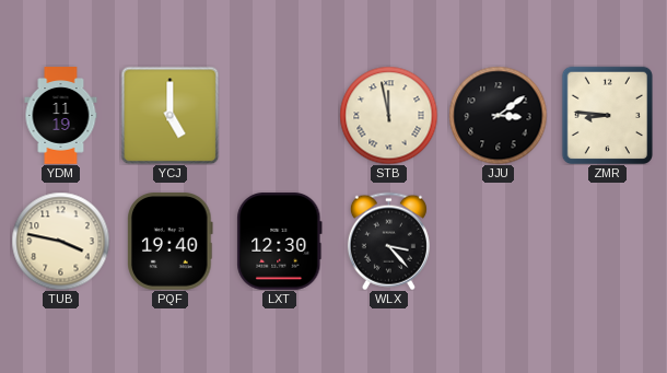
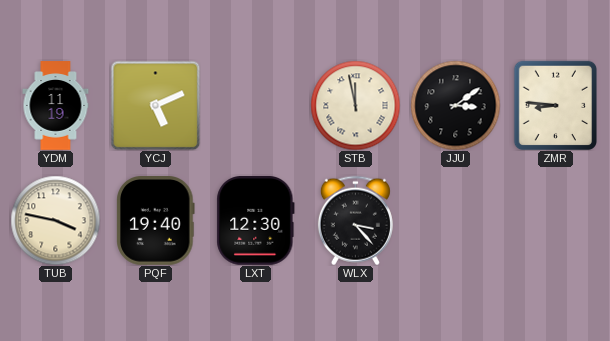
YCJ: 5:00 -> 5:11 (155, 105)
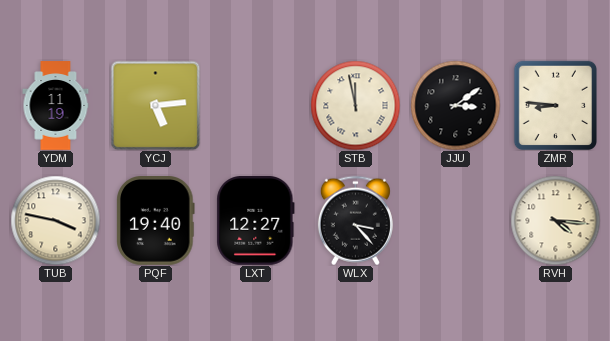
YCJ: 5:11 -> 5:14 (155, 105)
LXT: 12:30 -> 12:27 (256, 221)
RVH: none -> 4:16 (555, 220)
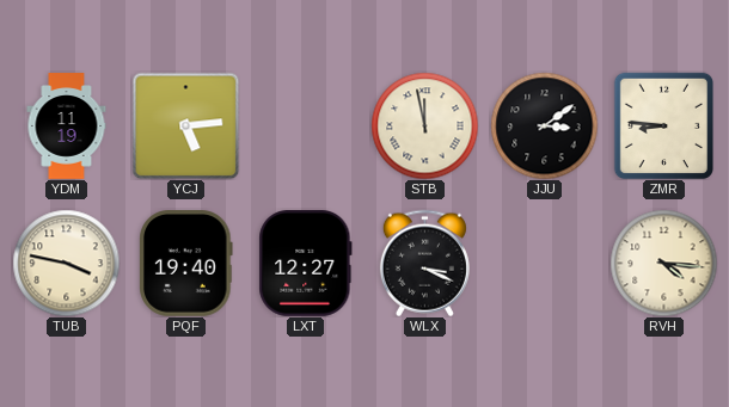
WLX: 3:23 -> 3:19 (424, 263)
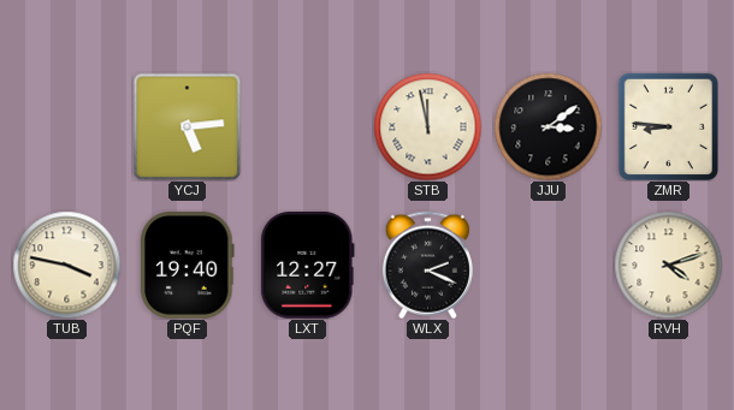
YDM: 11:19 -> none (67, 127)
WLX: 3:19 -> 2:19 (427, 265)
RVH: 4:16 -> 4:12 (668, 265)
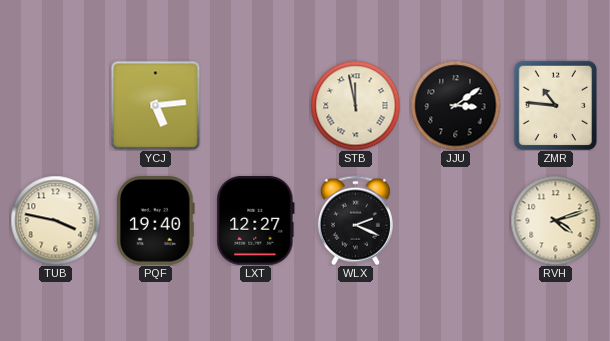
ZMR: 8:46 -> 10:46 (555, 105)
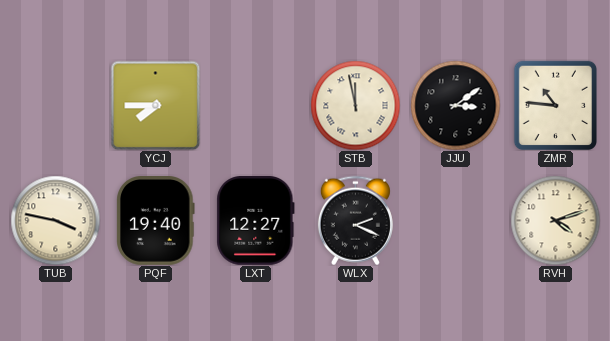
YCJ: 5:14 -> 7:45 (155, 105)
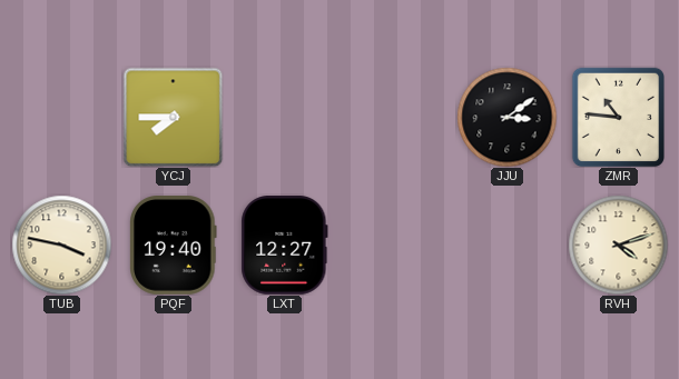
STB: 11:58 -> none (355, 105)
WLX: 2:19 -> none (355, 220)
